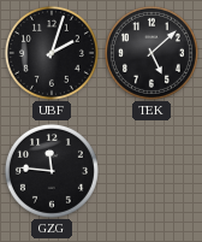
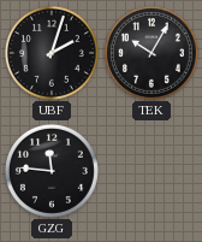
TEK: 5:08 -> 10:05 (151, 53)
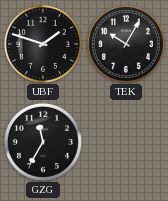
UBF: 2:03 -> 1:48 (43, 44)
GZG: 11:46 -> 11:35 (43, 142)
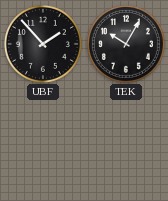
UBF: 1:48 -> 1:53 (43, 44)
GZG: 11:35 -> none (43, 142)
